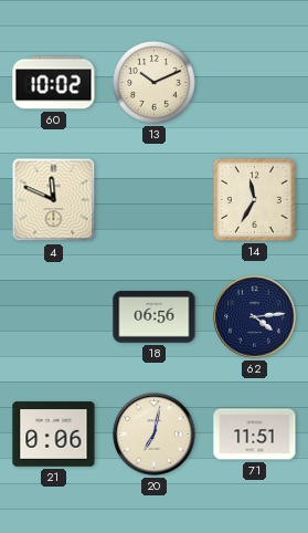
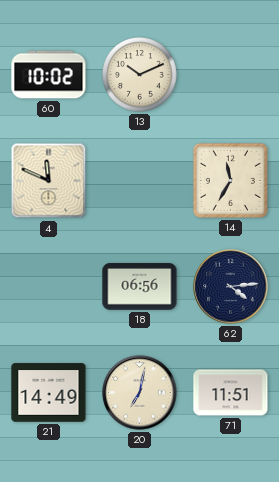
21: 0:06 -> 14:49 (49, 393)
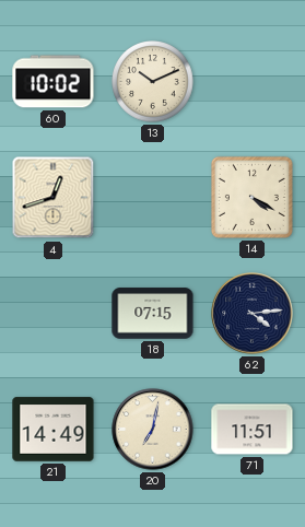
4: 11:49 -> 12:42 (54, 198)
14: 11:35 -> 4:20 (251, 197)
18: 06:56 -> 07:15 (153, 314)
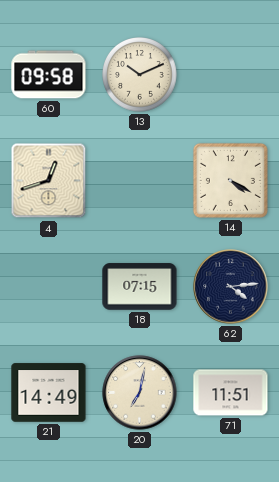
60: 10:02 -> 09:58 (49, 75)
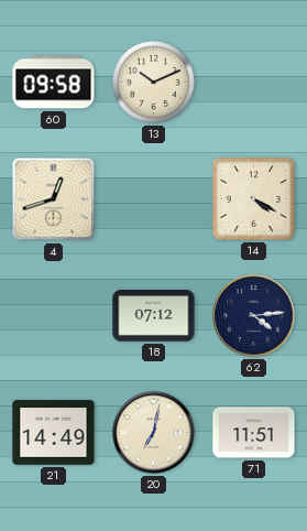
18: 07:15 -> 07:12 (154, 316)
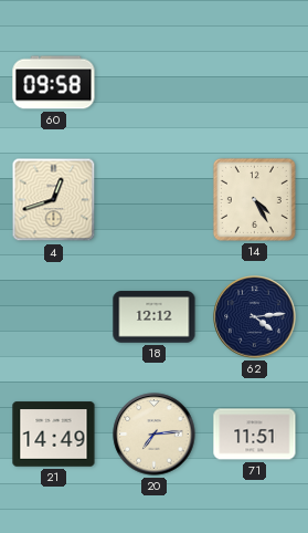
13: 10:11 -> none (154, 83)
14: 4:20 -> 4:25 (254, 199)
18: 07:12 -> 12:12 (155, 317)
20: 7:02 -> 7:14 (155, 435)
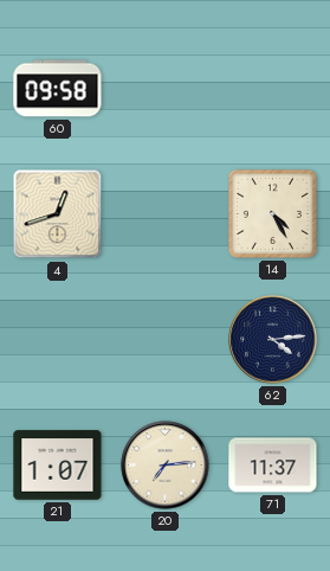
18: 12:12 -> none (155, 317)
21: 14:49 -> 1:07 (58, 466)
71: 11:51 -> 11:37 (273, 466)
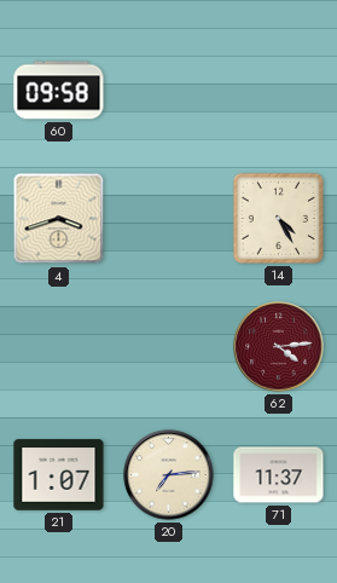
4: 12:42 -> 3:42 (59, 219)
62 dial: navy -> burgundy (279, 347)
